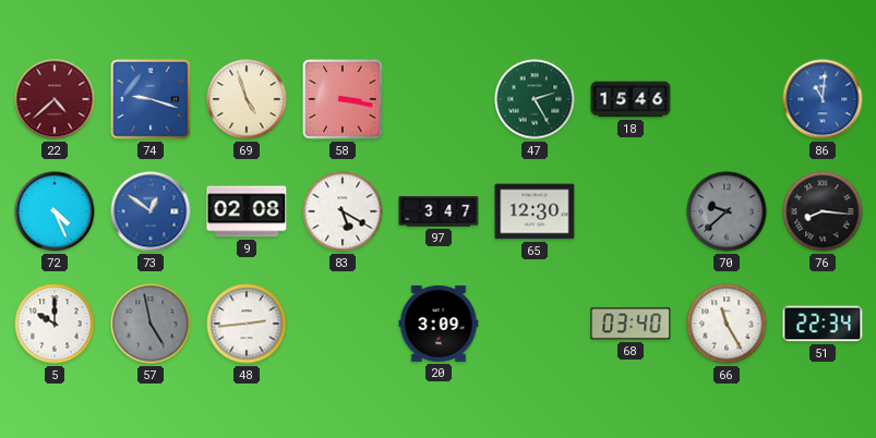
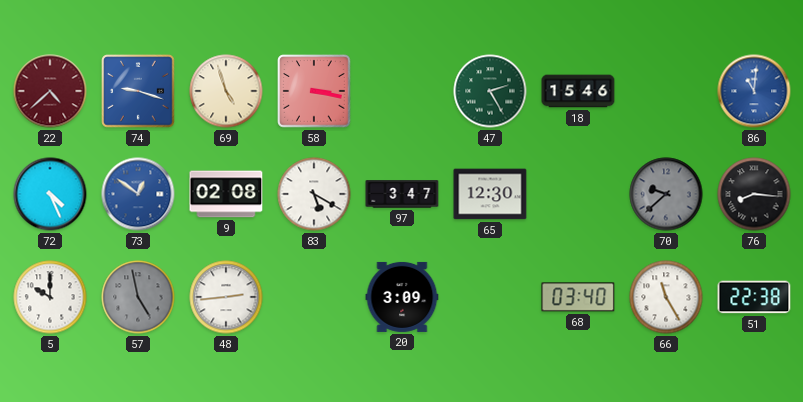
51: 22:34 -> 22:38 (754, 297)
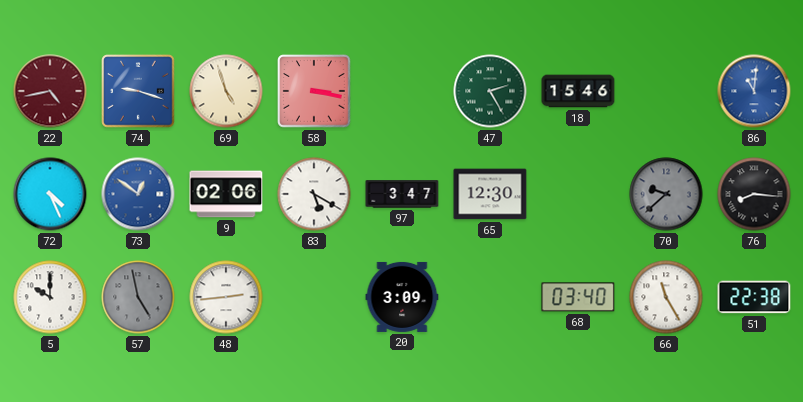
22: 4:38 -> 4:43 (50, 91)
9: 02:08 -> 02:06 (226, 194)
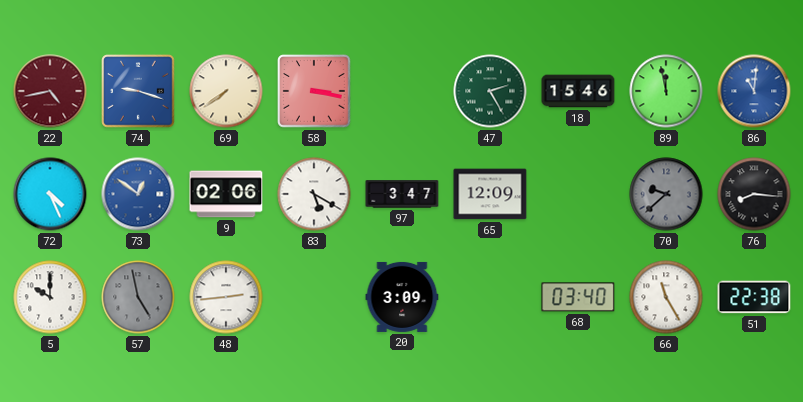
69: 4:57 -> 7:39 (226, 91)
89: none -> 11:58 (666, 91)
65: 12:30 -> 12:09 (490, 194)
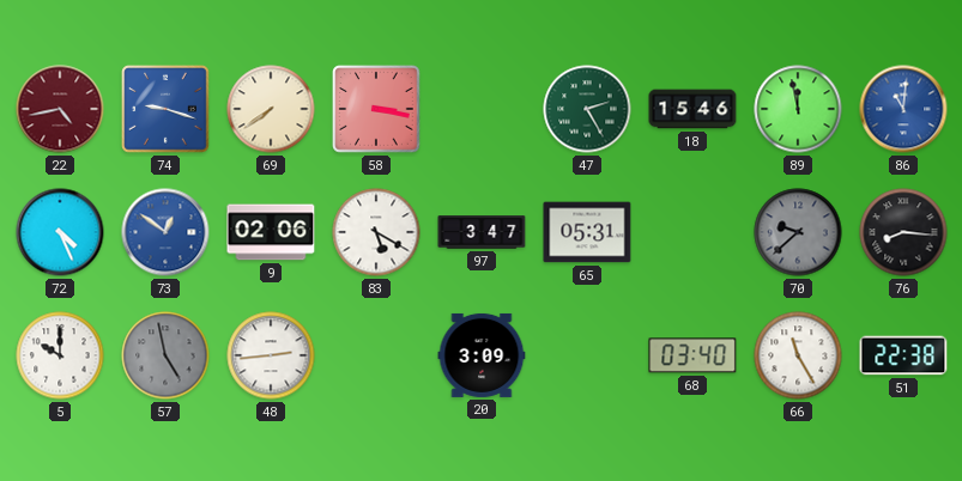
65: 12:09 -> 05:31 (587, 232)
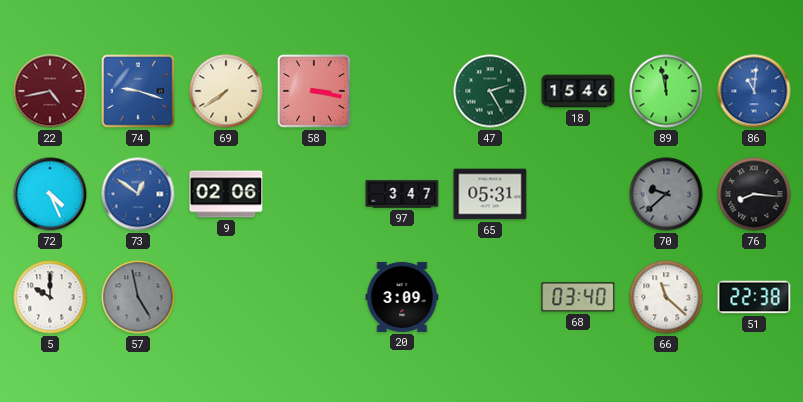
83: 5:20 -> none (376, 232)
48: 2:44 -> none (271, 355)
66: 11:25 -> 11:22 (666, 297)
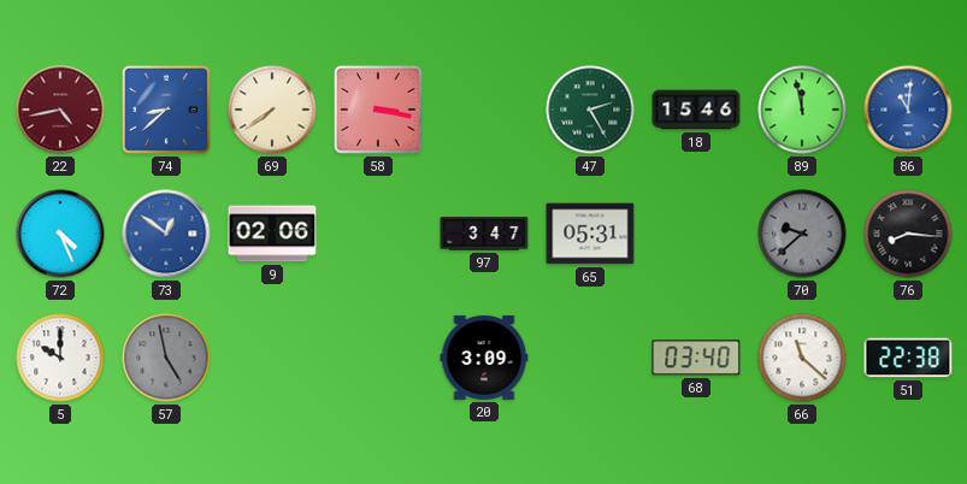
74: 9:18 -> 8:38 (166, 110)
